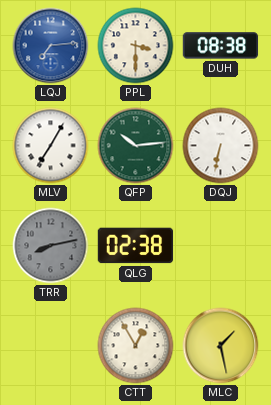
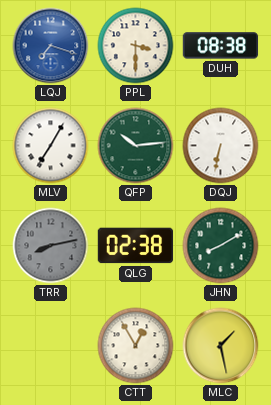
LQJ: 7:14 -> 7:18 (51, 46)
JHN: none -> 8:10 (221, 246)
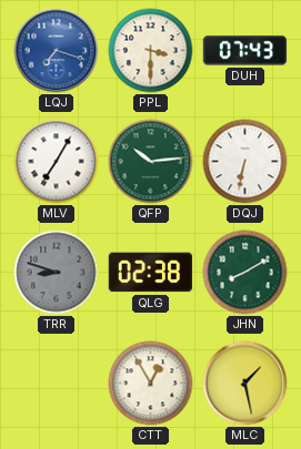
DUH: 08:38 -> 07:43 (245, 51)
TRR: 8:13 -> 8:48 (57, 273)
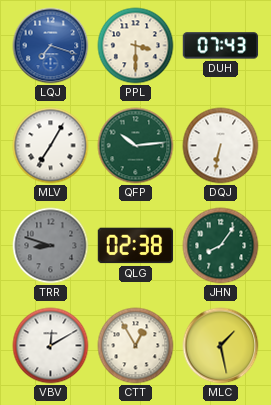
JHN: 8:10 -> 8:06 (221, 246)
VBV: none -> 12:10 (51, 346)
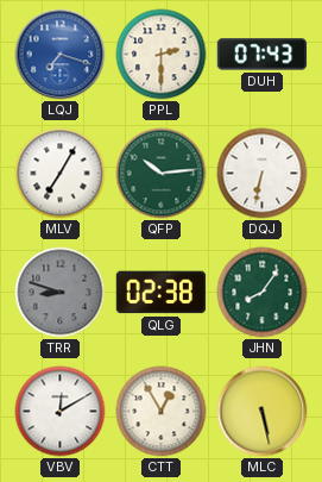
PPL: 3:30 -> 2:30 (162, 55)
MLC: 1:28 -> 5:28 (263, 412)
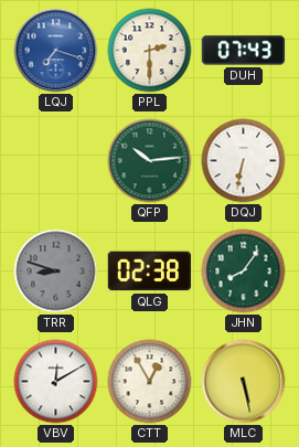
MLV: 7:05 -> none (61, 174)
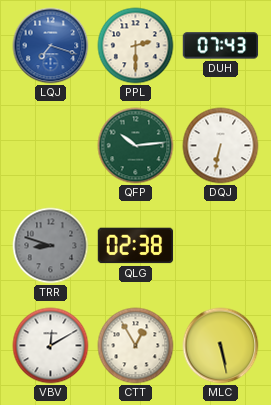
JHN: 8:06 -> none (244, 272)
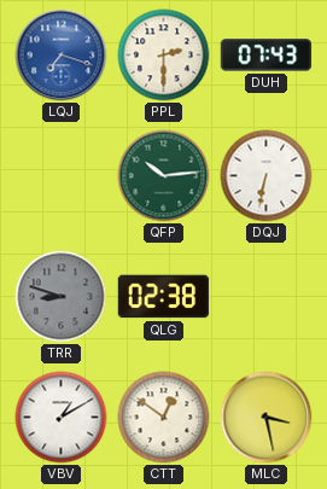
VBV: 12:10 -> 1:10 (62, 418)
CTT: 12:55 -> 12:51 (164, 418)
MLC: 5:28 -> 3:28 (267, 418)
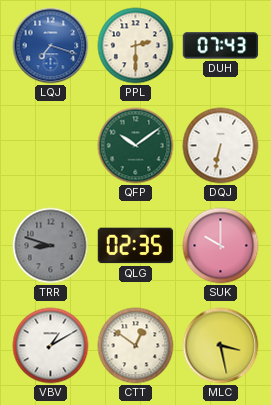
QFP: 10:14 -> 10:09 (136, 146)
QLG: 02:38 -> 02:35 (136, 246)
SUK: none -> 10:00 (221, 246)
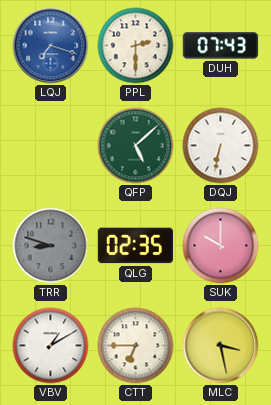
QFP: 10:09 -> 5:08 (136, 146)
CTT: 12:51 -> 6:45 (136, 346)
